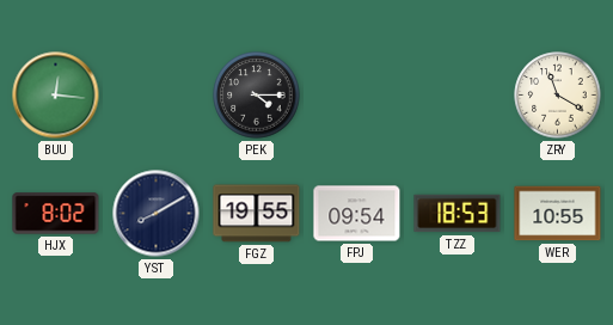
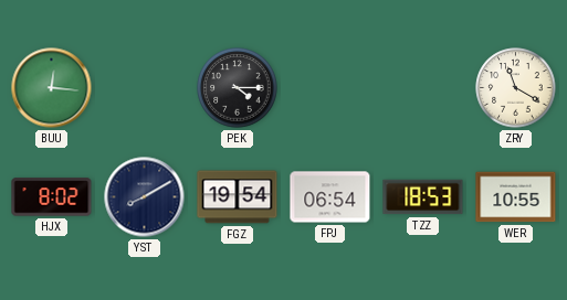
FGZ: 19:55 -> 19:54 (238, 197)
FPJ: 09:54 -> 06:54 (330, 197)
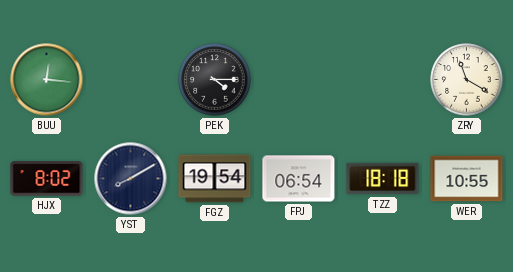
TZZ: 18:53 -> 18:18 (383, 179)
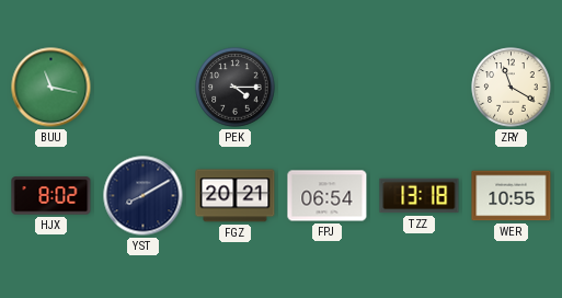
BUU: 12:16 -> 11:17 (51, 88)
FGZ: 19:54 -> 20:21 (236, 196)
TZZ: 18:18 -> 13:18 (420, 196)
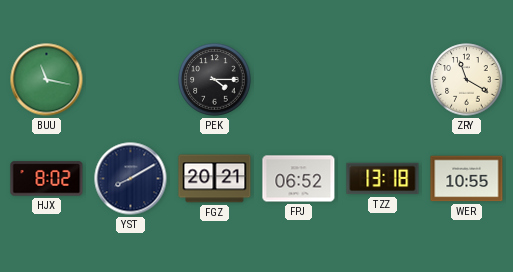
FPJ: 06:54 -> 06:52 (299, 179)
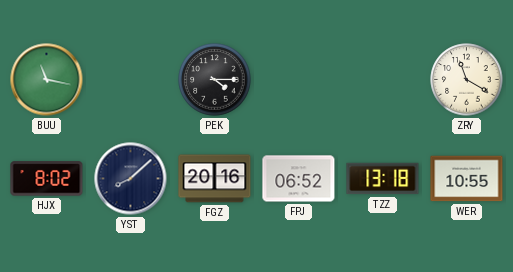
YST: 8:10 -> 8:08 (131, 179)
FGZ: 20:21 -> 20:16 (215, 179)
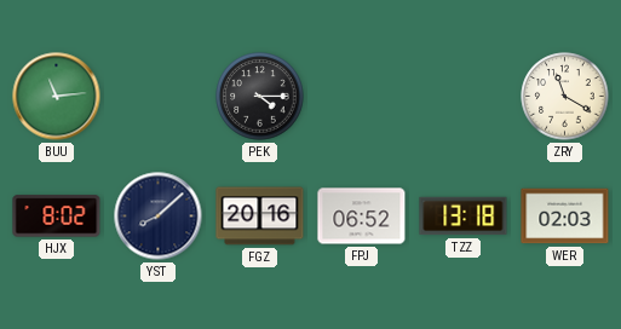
BUU: 11:17 -> 11:14 (57, 97)
WER: 10:55 -> 02:03 (565, 217)
